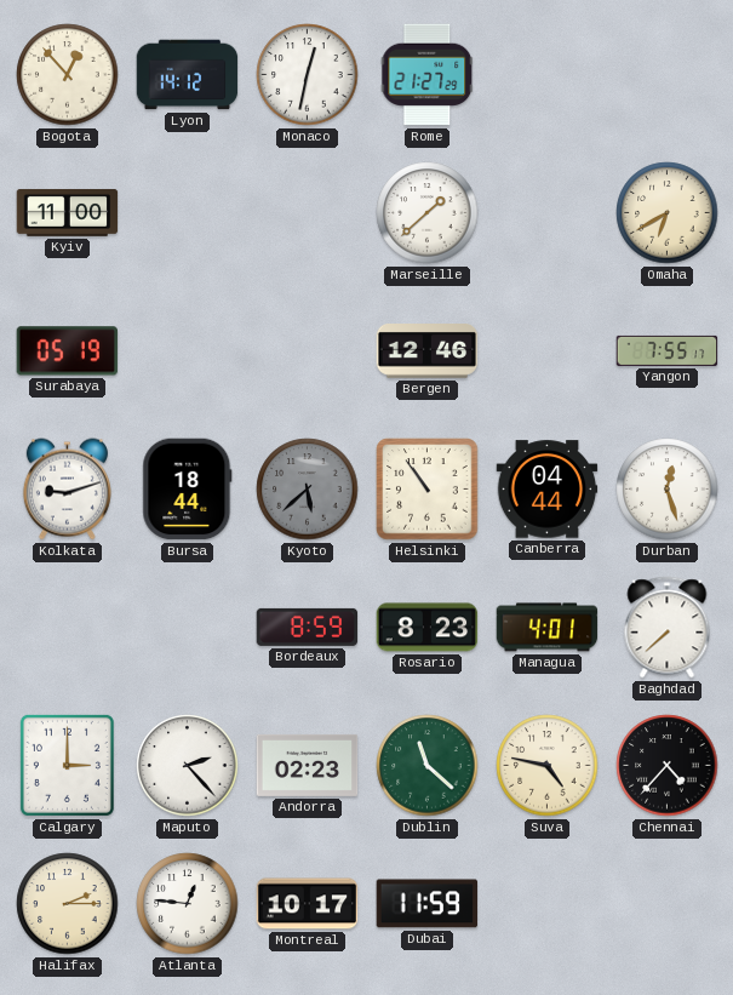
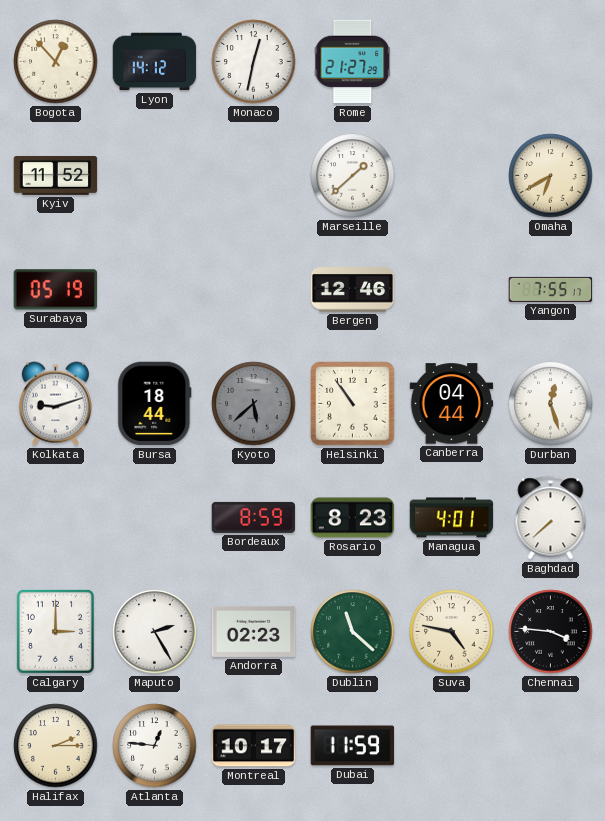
Kyiv: 11:00 -> 11:52 (56, 175)
Maputo: 2:23 -> 2:25 (155, 632)
Chennai: 4:37 -> 3:46 (551, 632)
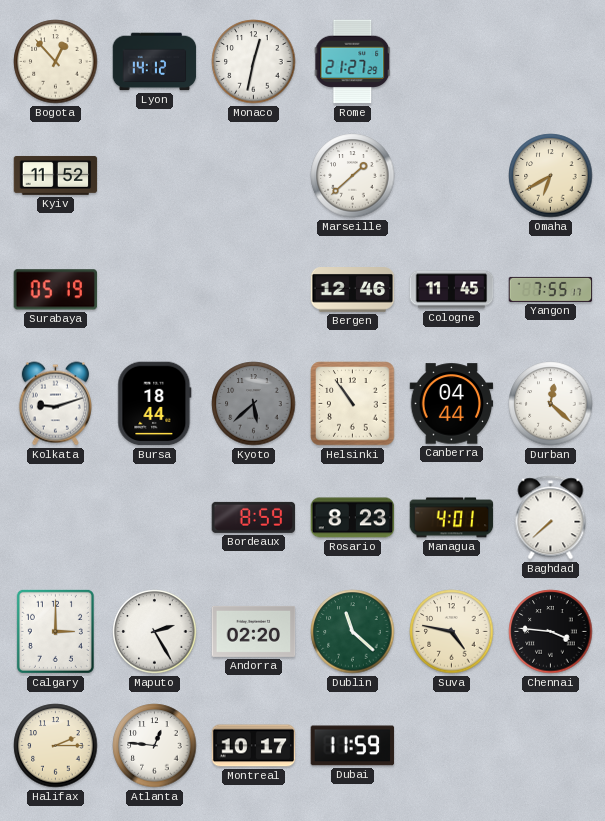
Cologne: none -> 11:45 (452, 290)
Durban: 12:27 -> 12:22 (551, 404)
Andorra: 02:23 -> 02:20 (254, 631)
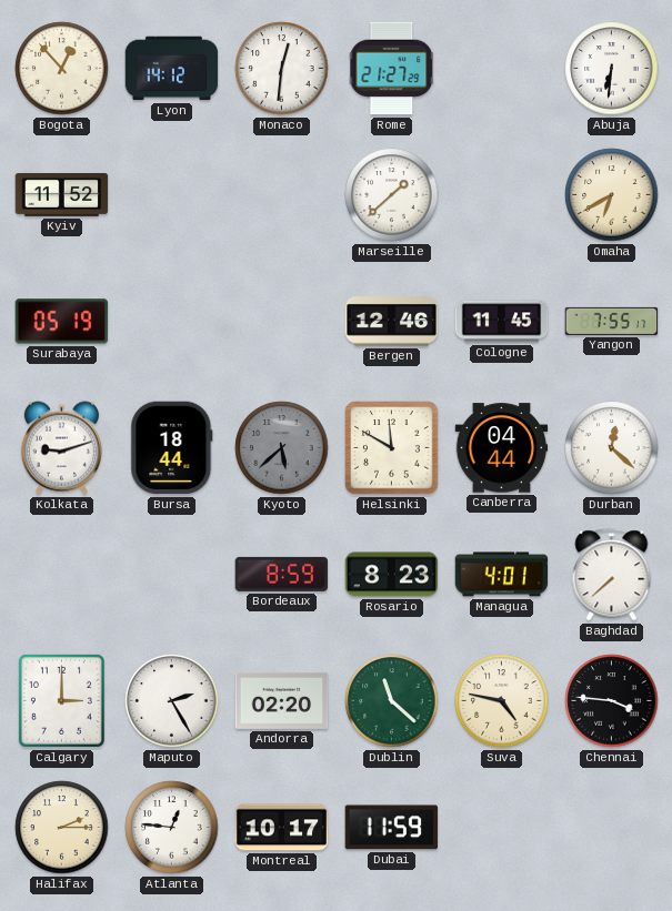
Monaco: 12:32 -> 12:31 (282, 69)
Abuja: none -> 6:31 (612, 69)
Helsinki: 10:54 -> 11:50 (392, 448)
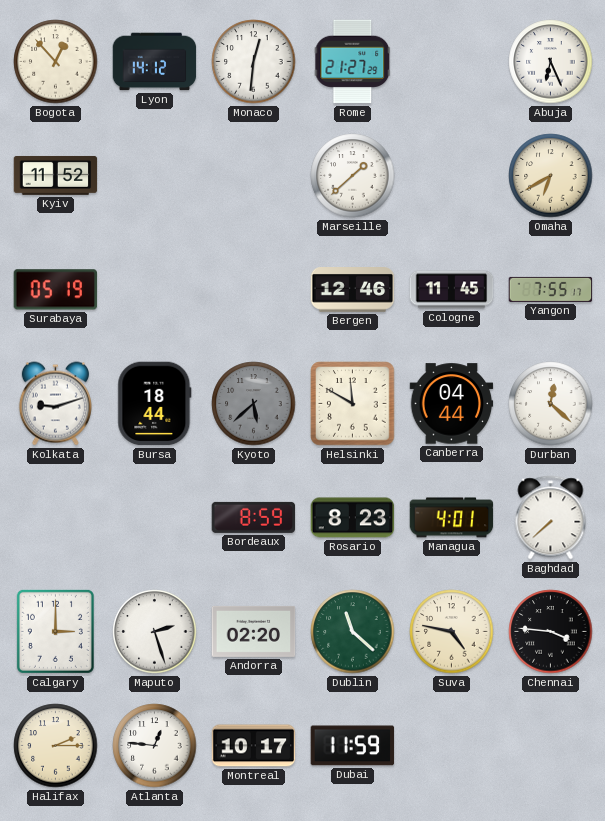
Abuja: 6:31 -> 6:26 (551, 62)
Maputo: 2:25 -> 2:27 (155, 632)
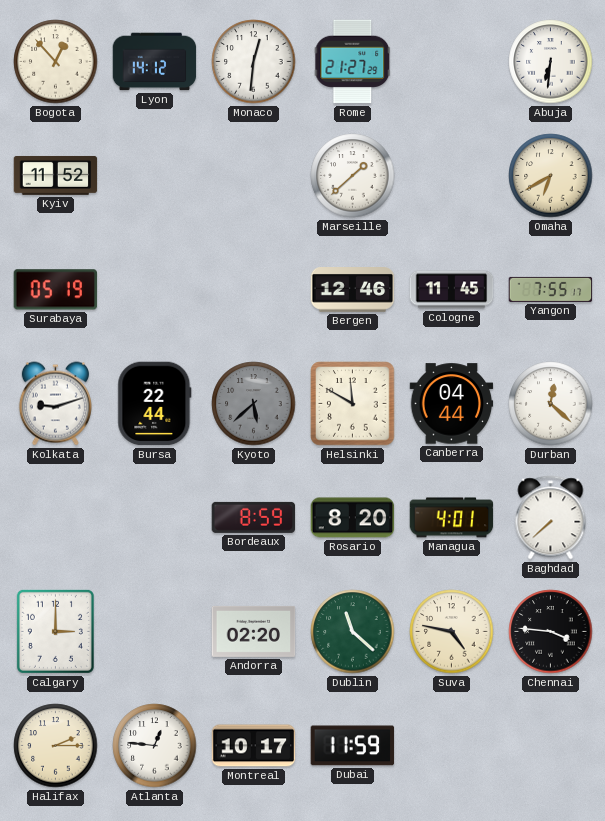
Abuja: 6:26 -> 6:31 (551, 62)
Bursa: 18:44 -> 22:44 (155, 404)
Rosario: 8:23 -> 8:20 (353, 518)
Maputo: 2:27 -> none (155, 632)
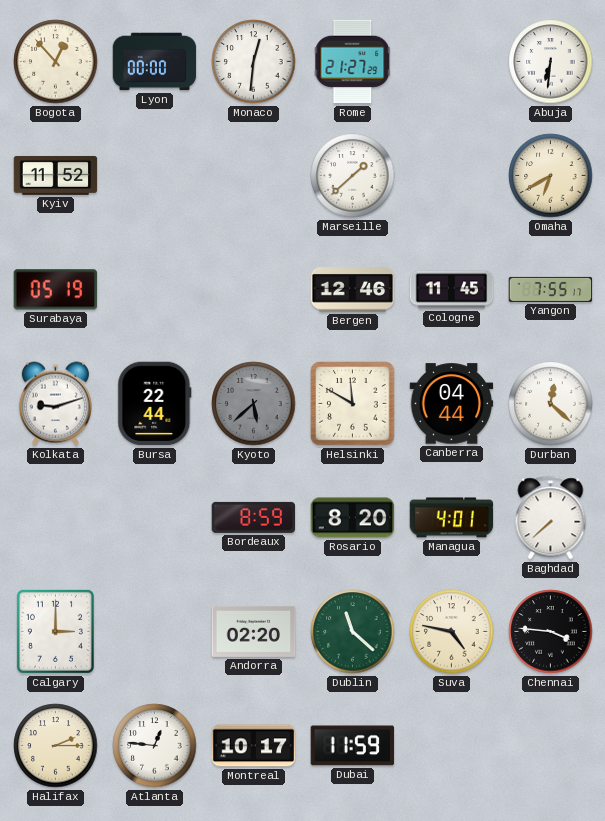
Lyon: 14:12 -> 00:00 (155, 62)
